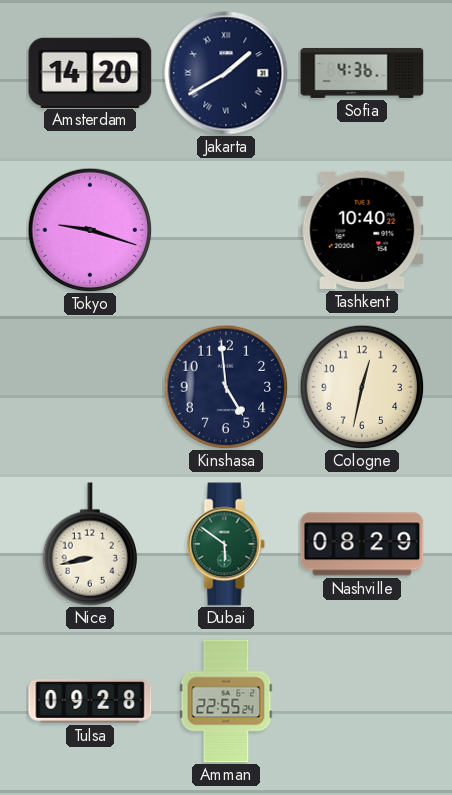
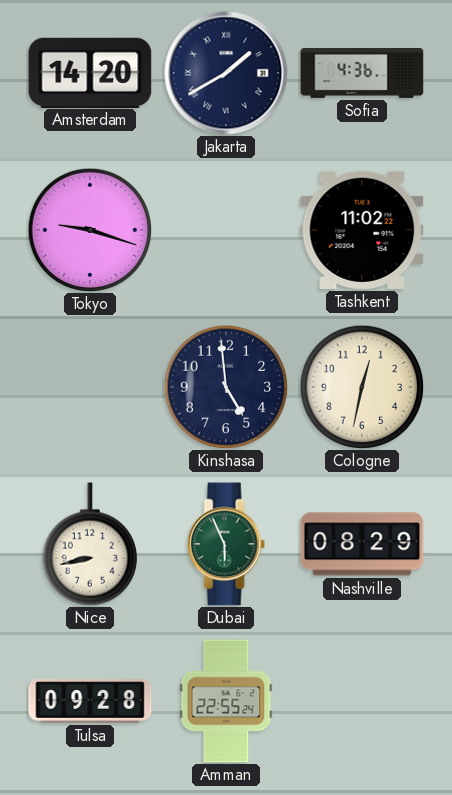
Tashkent: 10:40 -> 11:02 (362, 230)
Dubai: 5:51 -> 5:56 (226, 544)
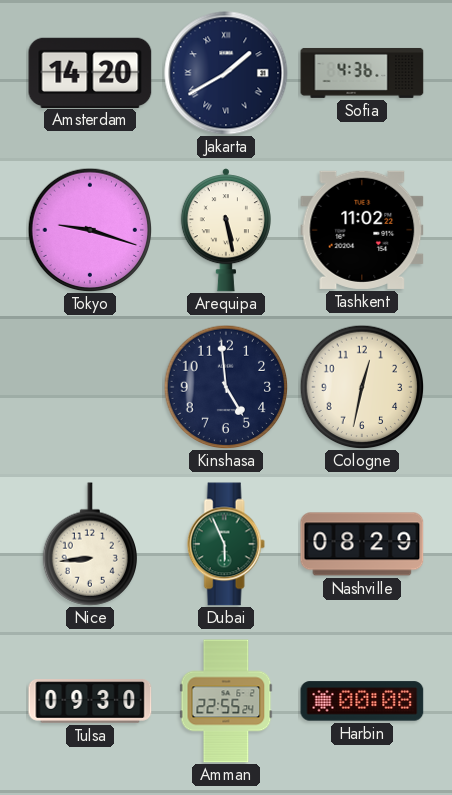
Arequipa: none -> 5:28 (226, 230)
Nice: 8:43 -> 8:44 (89, 544)
Tulsa: 09:28 -> 09:30 (90, 701)
Harbin: none -> 00:08 (362, 701)
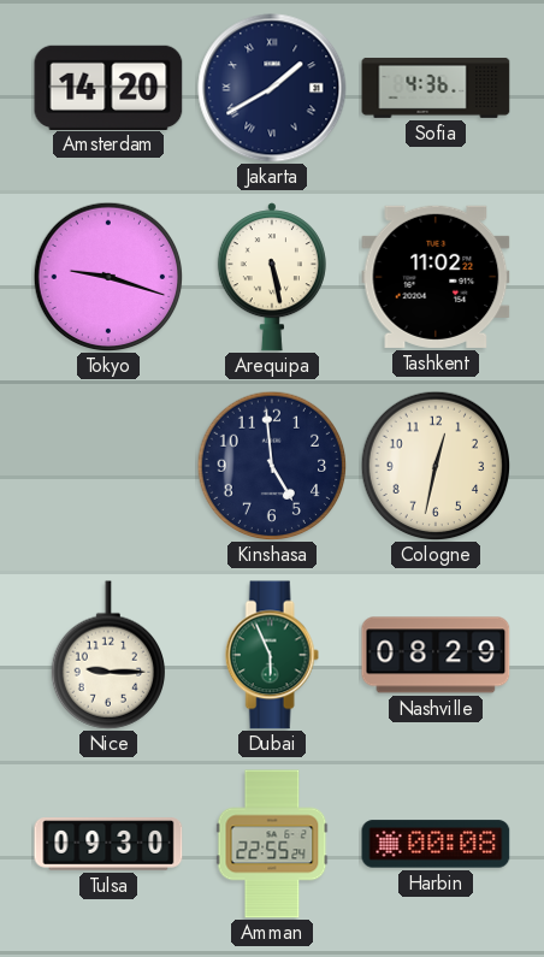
Nice: 8:44 -> 9:15 (107, 655)
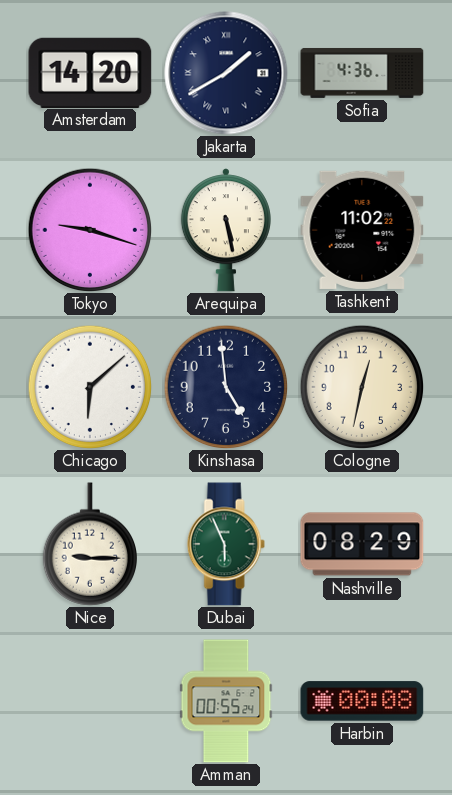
Chicago: none -> 6:08 (90, 387)
Tulsa: 09:30 -> none (108, 844)
Amman: 22:55 -> 00:55 (226, 701)
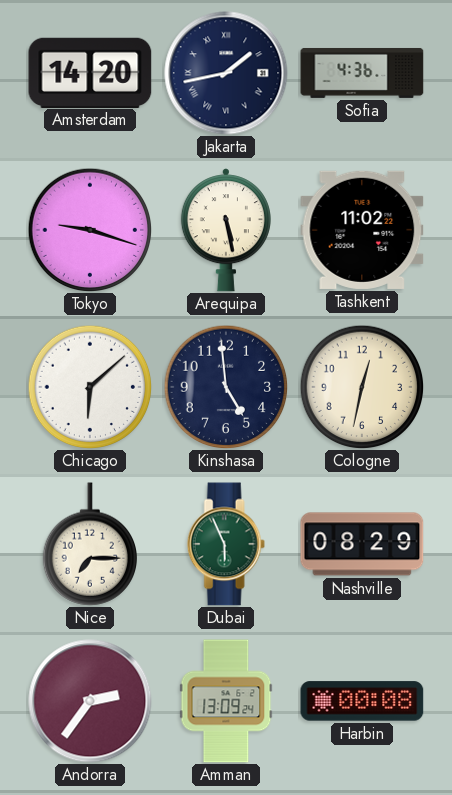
Jakarta: 1:40 -> 1:43 (226, 73)
Nice: 9:15 -> 7:15 (89, 544)
Andorra: none -> 2:36 (90, 701)
Amman: 00:55 -> 13:09 (226, 701)
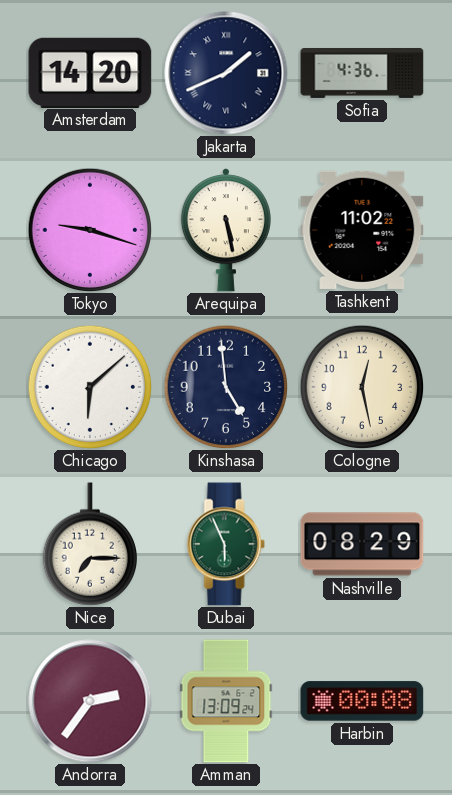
Jakarta: 1:43 -> 1:41 (226, 73)
Cologne: 12:32 -> 12:28 (362, 387)
